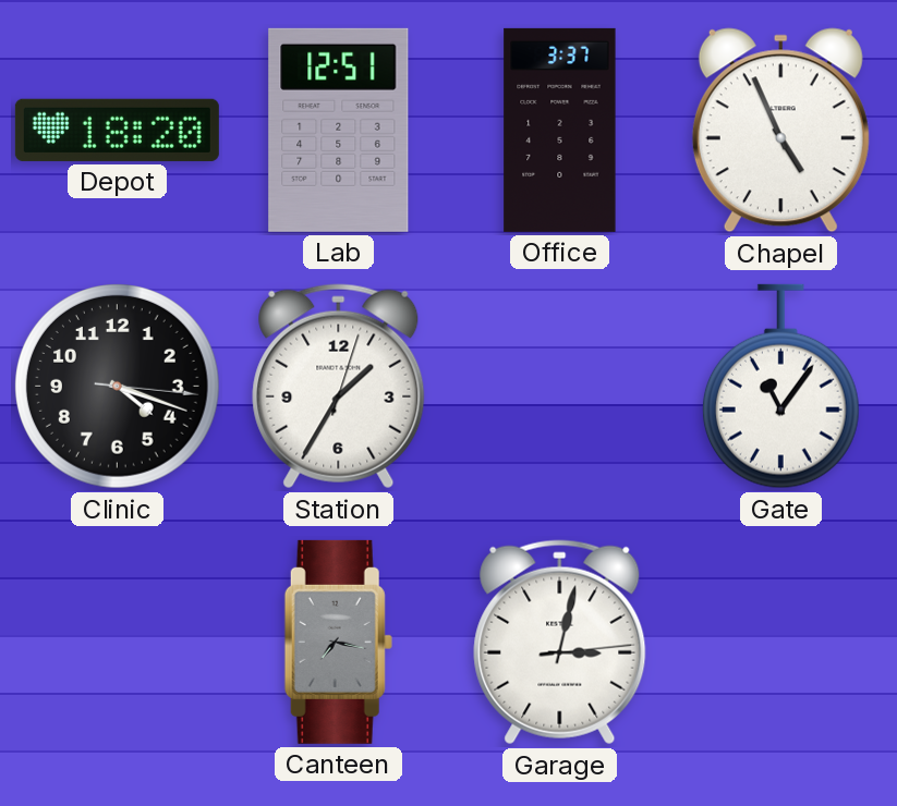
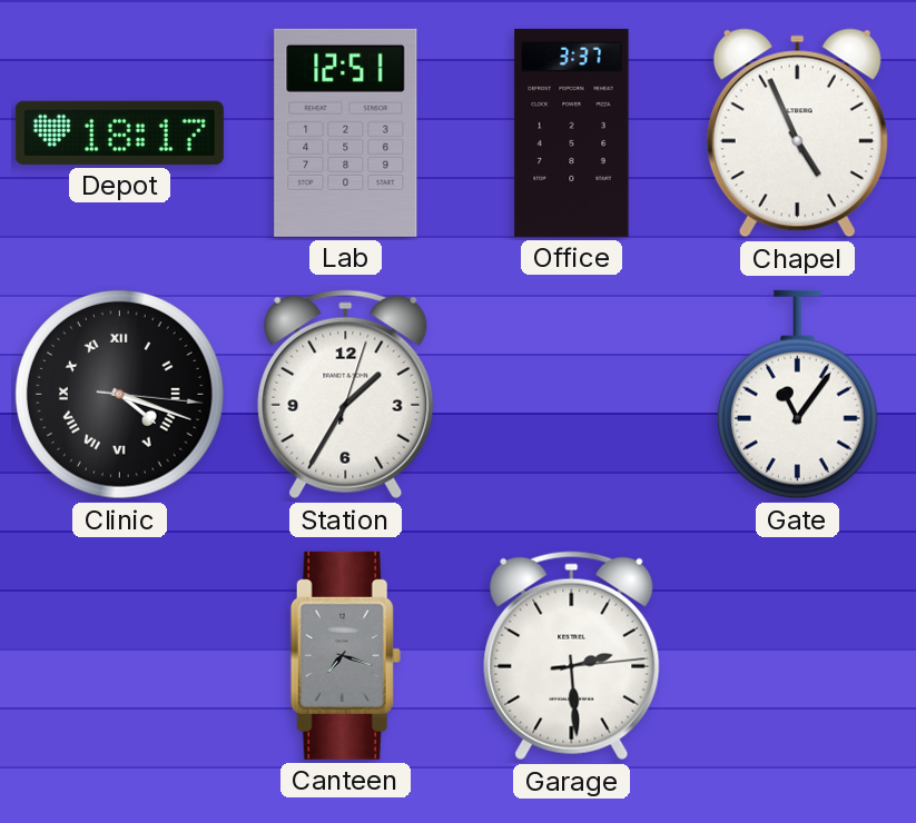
Depot: 18:20 -> 18:17 (119, 132)
Clinic numerals: Arabic -> Roman (120, 395)
Canteen: 7:17 -> 7:18 (345, 655)
Garage: 3:02 -> 2:29 (572, 656)
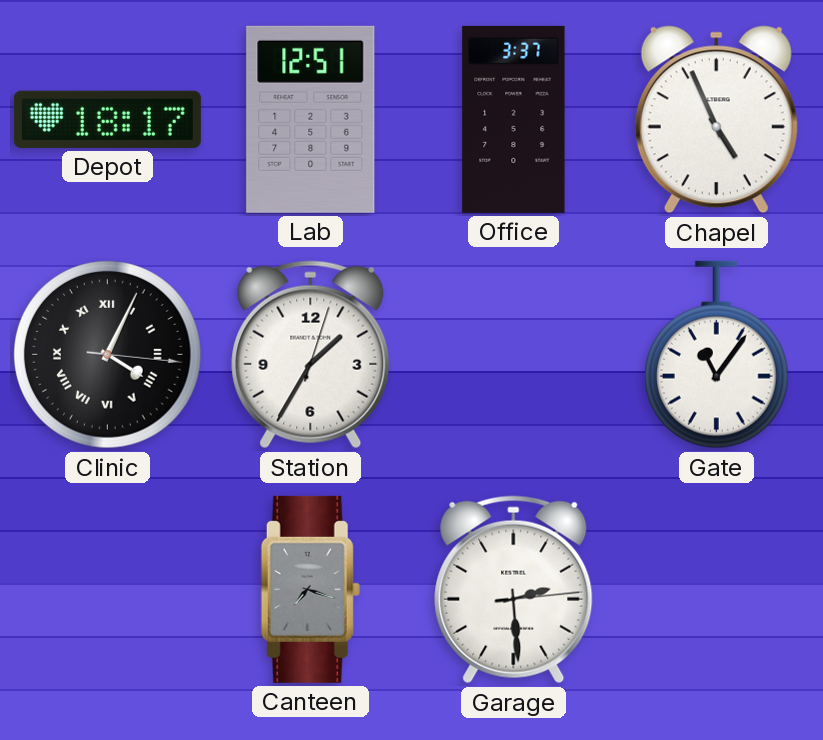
Clinic: 4:18 -> 4:04 (108, 355)
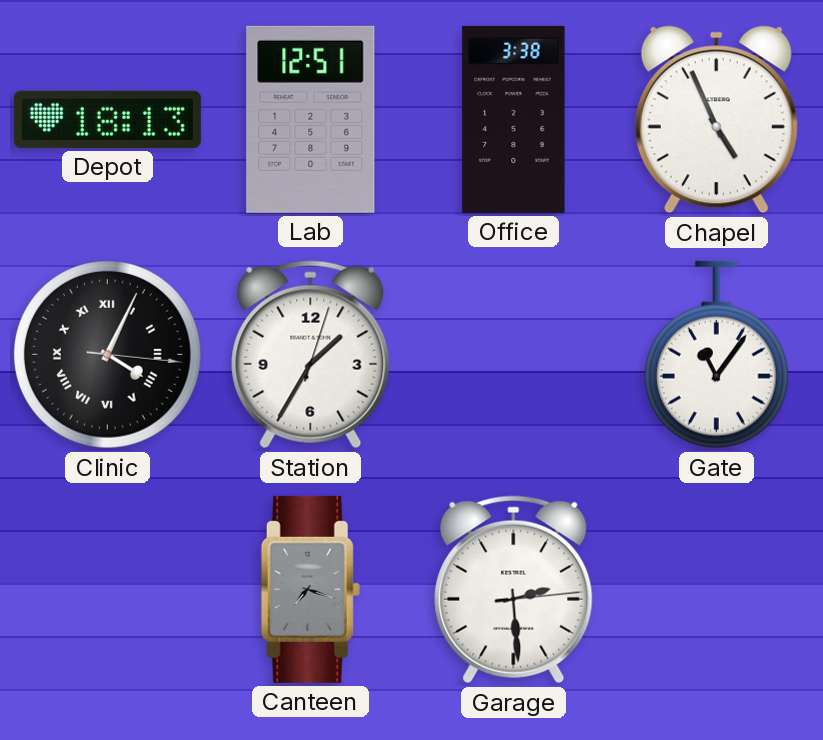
Depot: 18:17 -> 18:13 (107, 119)
Office: 3:37 -> 3:38 (514, 119)
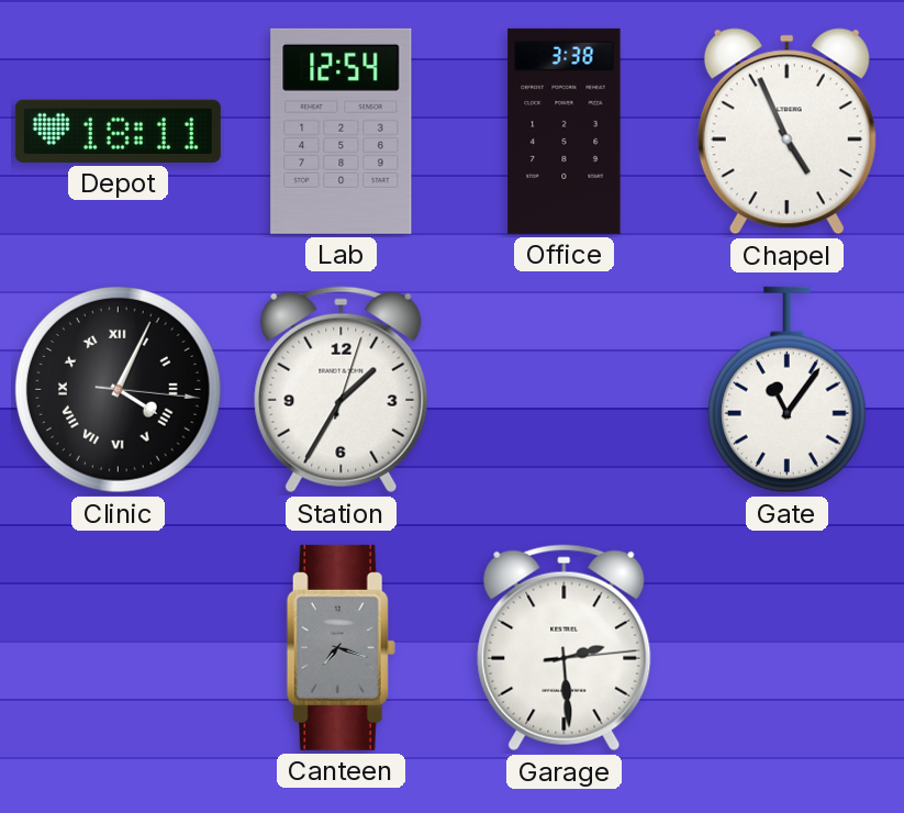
Depot: 18:13 -> 18:11 (118, 131)
Lab: 12:51 -> 12:54 (342, 131)
